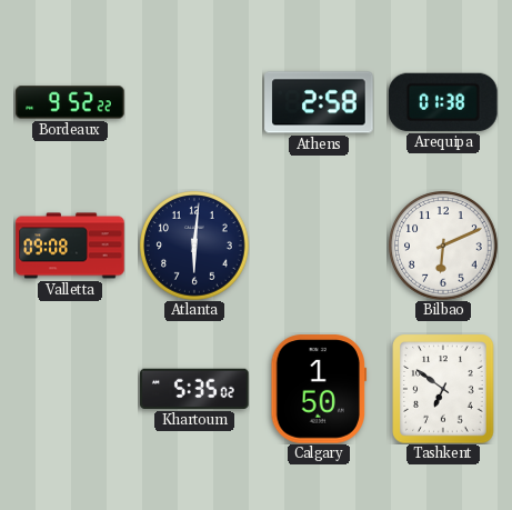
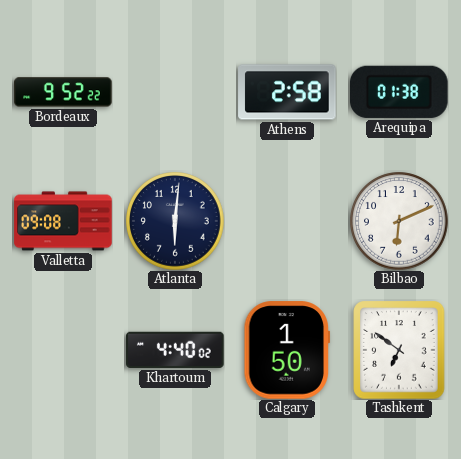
Khartoum: 5:35 -> 4:40 (175, 350)
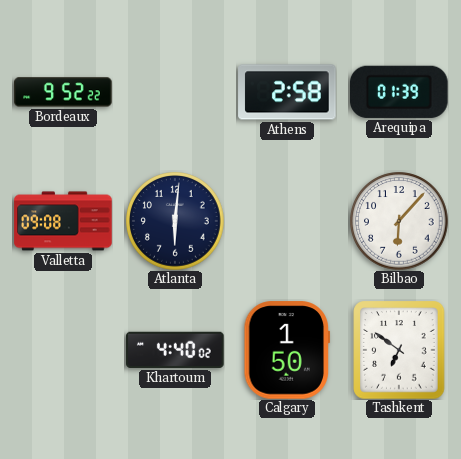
Arequipa: 01:38 -> 01:39 (400, 92)
Bilbao: 6:11 -> 6:07 (399, 221)
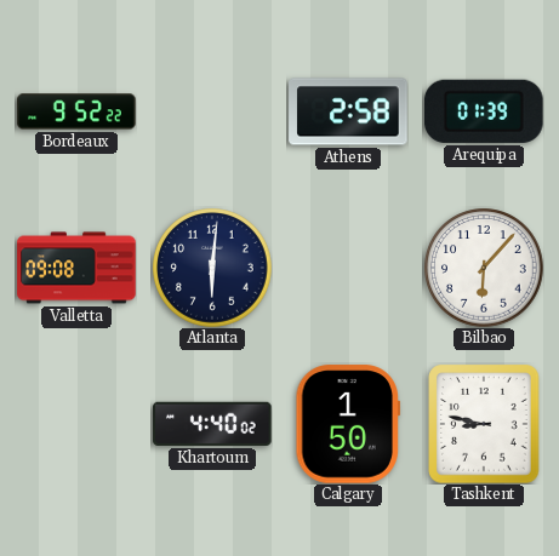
Tashkent: 6:51 -> 8:47 (484, 424)
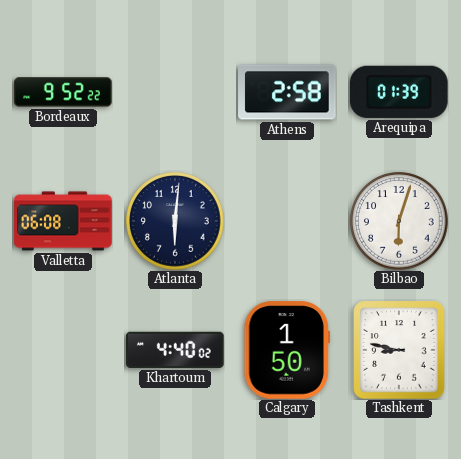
Valletta: 09:08 -> 06:08 (63, 221)
Bilbao: 6:07 -> 6:03 (399, 221)
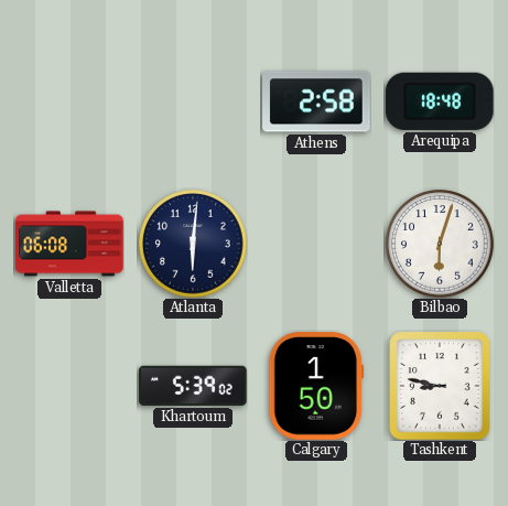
Bordeaux: 9:52 -> none (63, 92)
Arequipa: 01:39 -> 18:48 (441, 101)
Khartoum: 4:40 -> 5:39 (193, 386)
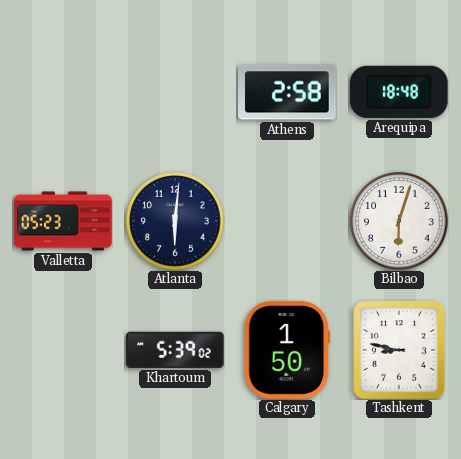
Valletta: 06:08 -> 05:23 (63, 221)
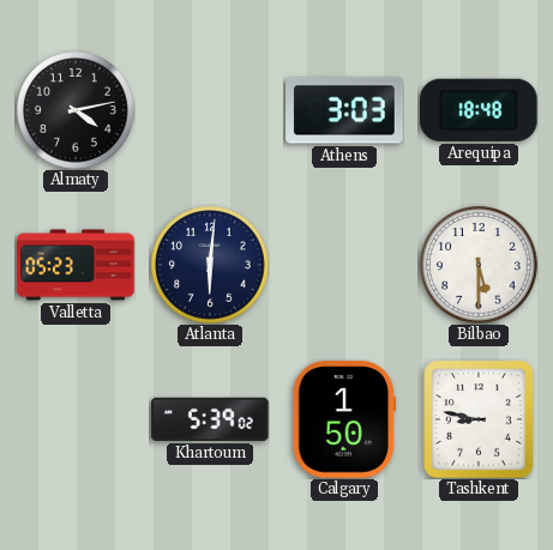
Almaty: none -> 4:13 (76, 110)
Athens: 2:58 -> 3:03 (344, 110)
Bilbao: 6:03 -> 5:30 (479, 265)
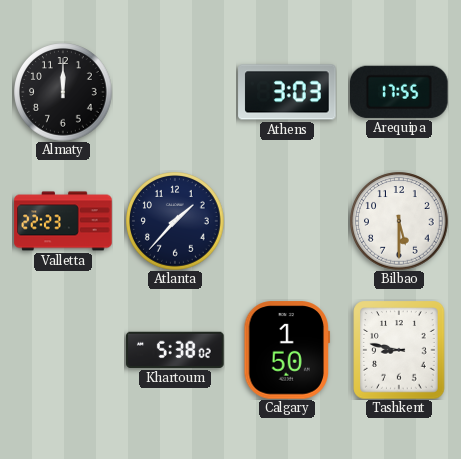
Almaty: 4:13 -> 12:00 (63, 92)
Arequipa: 18:48 -> 17:55 (400, 92)
Valletta: 05:23 -> 22:23 (63, 221)
Atlanta: 6:01 -> 1:37 (175, 221)
Khartoum: 5:39 -> 5:38 (175, 350)
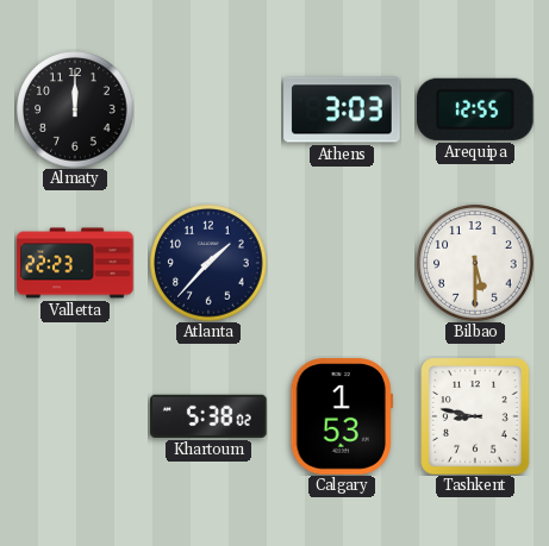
Arequipa: 17:55 -> 12:55 (476, 109)
Calgary: 1:50 -> 1:53 (342, 416)
